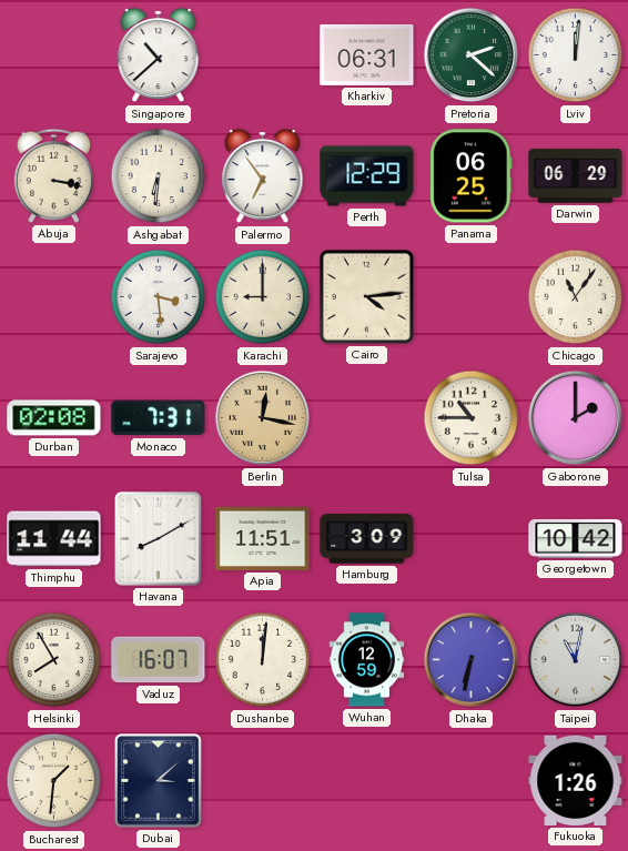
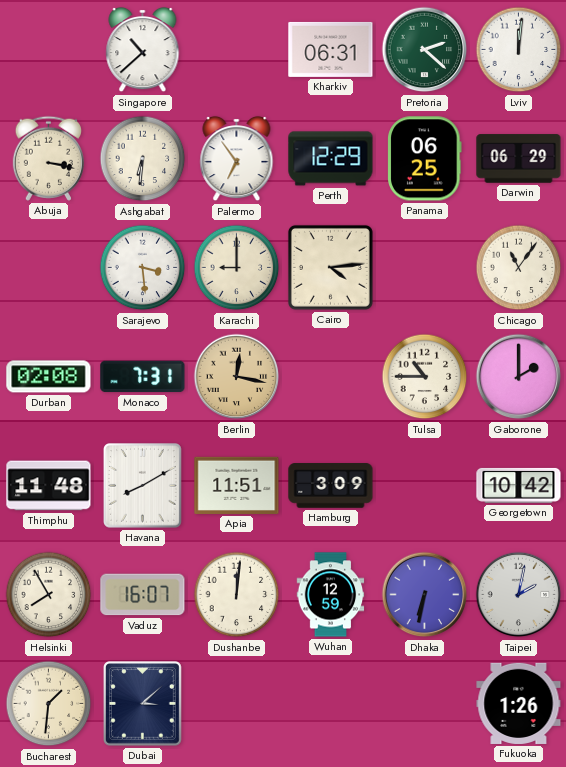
Thimphu: 11:44 -> 11:48 (49, 486)
Taipei: 11:02 -> 2:02 (519, 595)
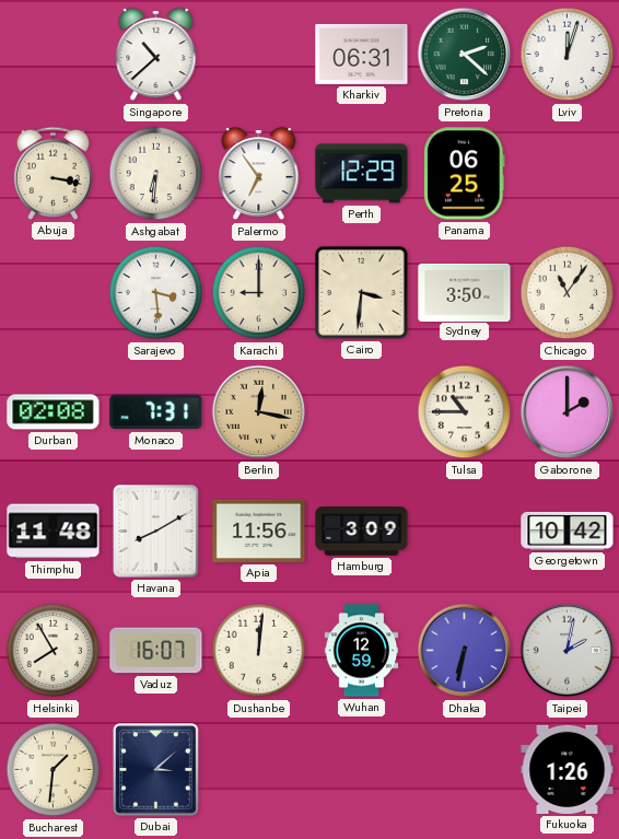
Lviv: 12:01 -> 12:03 (568, 55)
Darwin: 06:29 -> none (519, 159)
Cairo: 4:14 -> 3:31 (361, 292)
Sydney: none -> 3:50 (465, 292)
Apia: 11:51 -> 11:56 (259, 531)
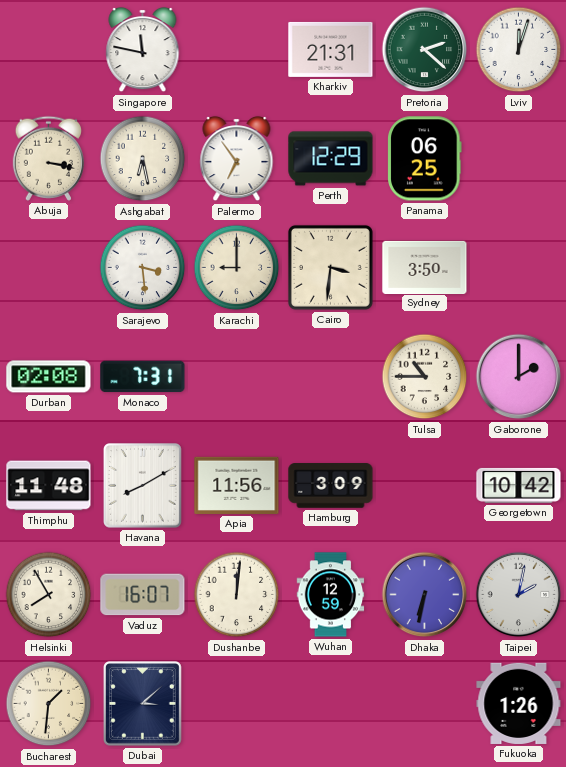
Singapore: 10:38 -> 11:47 (143, 50)
Kharkiv: 06:31 -> 21:31 (331, 49)
Ashgabat: 6:31 -> 6:28 (143, 159)
Chicago: 11:06 -> none (568, 293)
Berlin: 12:17 -> none (259, 412)
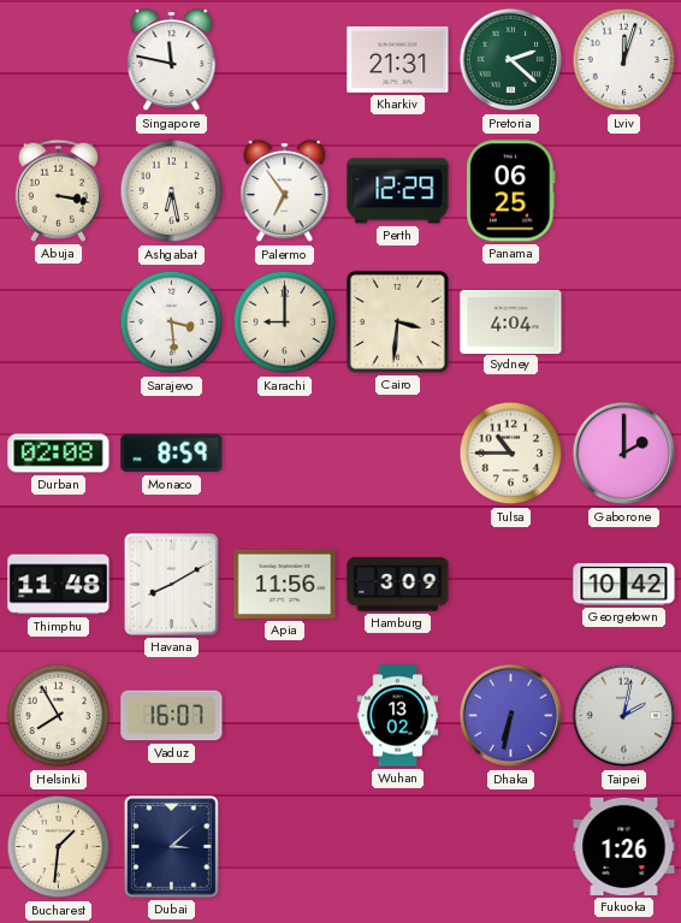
Sydney: 3:50 -> 4:04 (511, 321)
Monaco: 7:31 -> 8:59 (172, 454)
Dushanbe: 12:01 -> none (237, 595)
Wuhan: 12:59 -> 13:02 (398, 716)
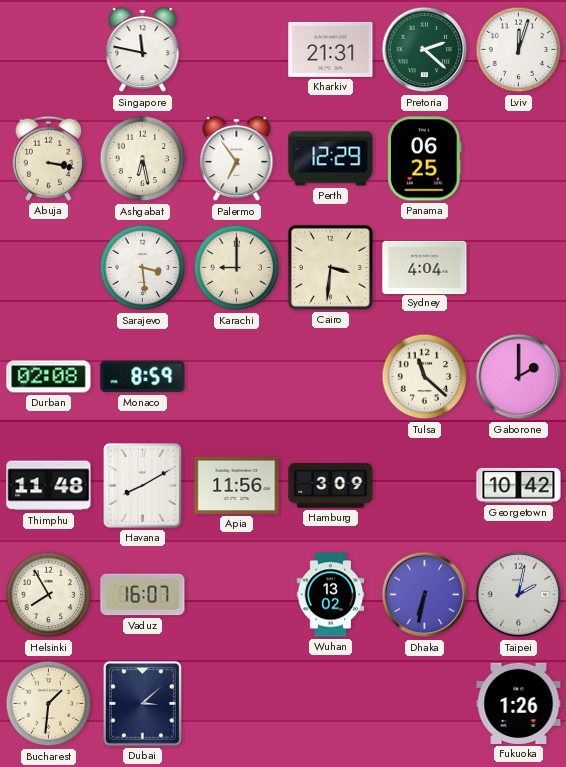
Tulsa: 10:45 -> 11:22 (425, 377)
